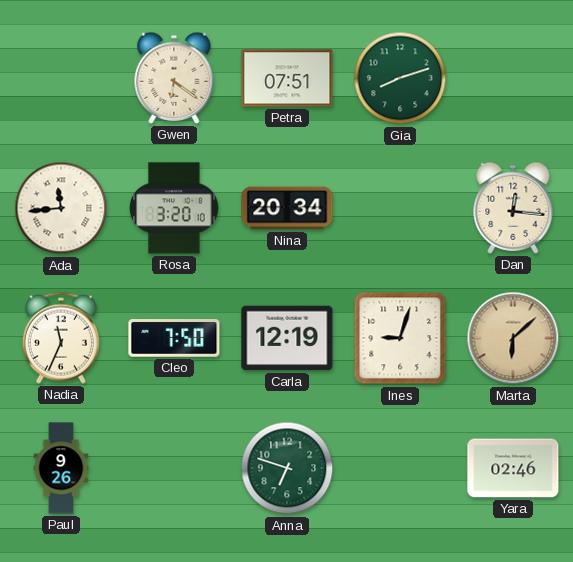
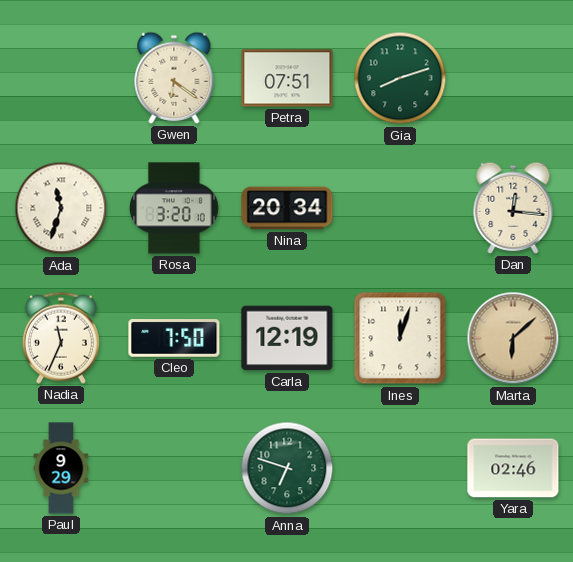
Ada: 11:44 -> 11:33 (61, 208)
Ines: 9:03 -> 12:03 (400, 338)
Paul: 9:26 -> 9:29 (61, 468)
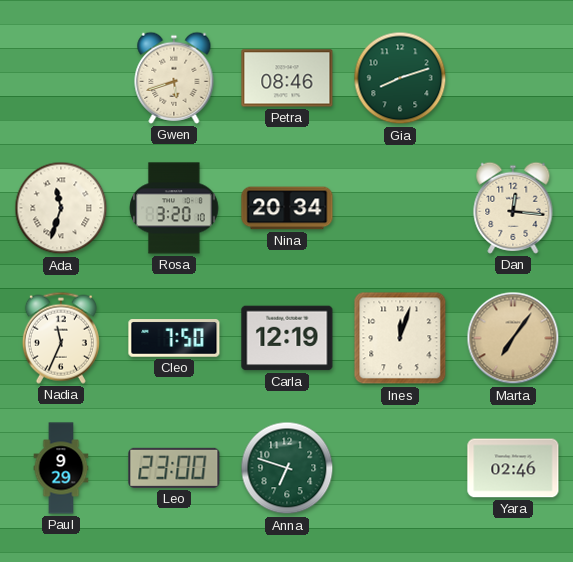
Gwen: 6:21 -> 5:42 (174, 78)
Petra: 07:51 -> 08:46 (287, 78)
Marta: 6:08 -> 7:06 (513, 338)
Leo: none -> 23:00 (174, 468)
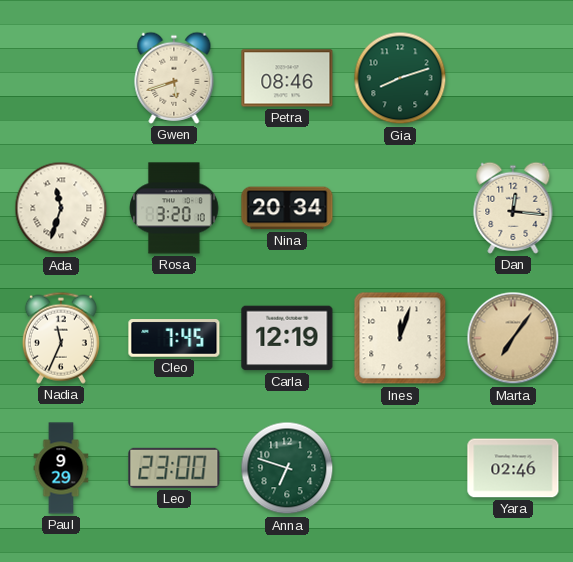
Cleo: 7:50 -> 7:45 (174, 338)
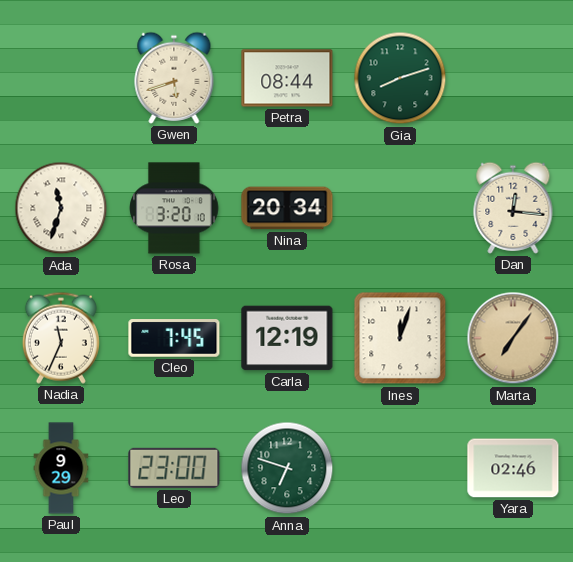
Petra: 08:46 -> 08:44 (287, 78)
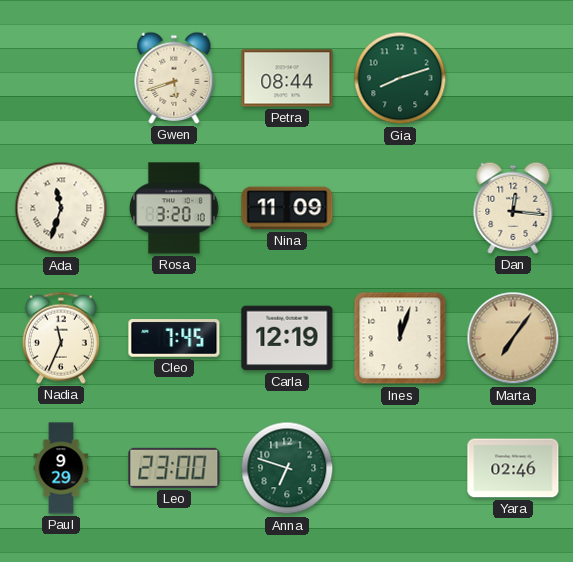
Nina: 20:34 -> 11:09 (287, 208)
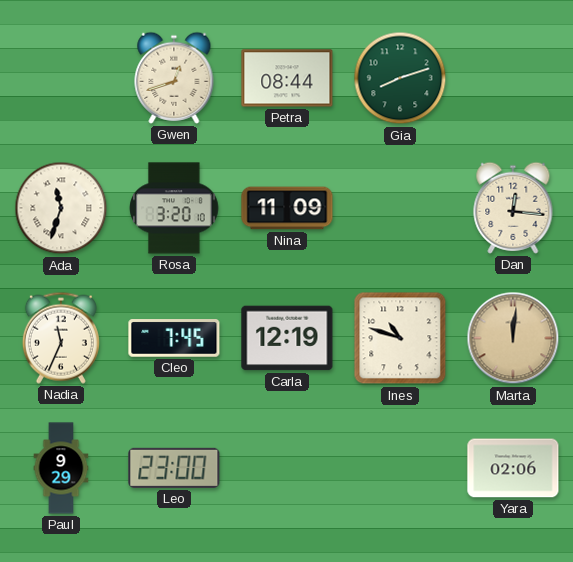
Gwen: 5:42 -> 12:42 (174, 78)
Ines: 12:03 -> 10:48 (400, 338)
Marta: 7:06 -> 12:01 (513, 338)
Anna: 6:48 -> none (287, 468)
Yara: 02:46 -> 02:06 (513, 468)
